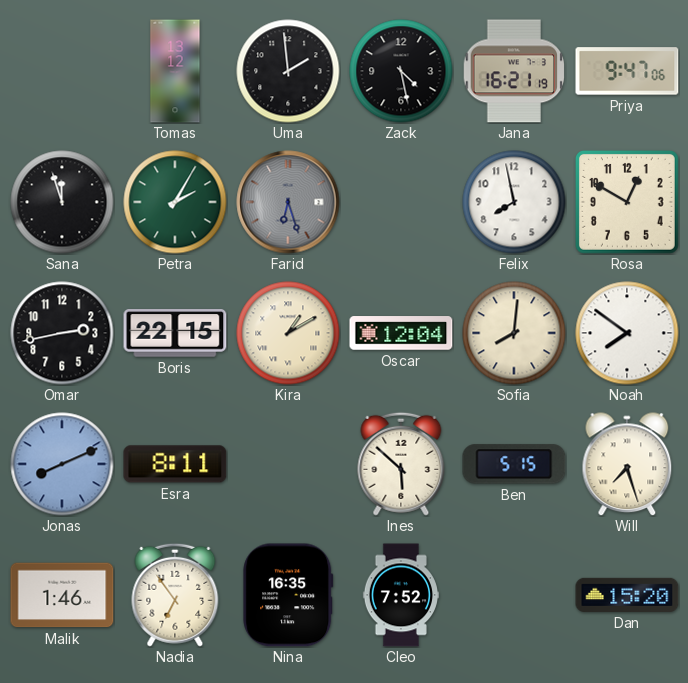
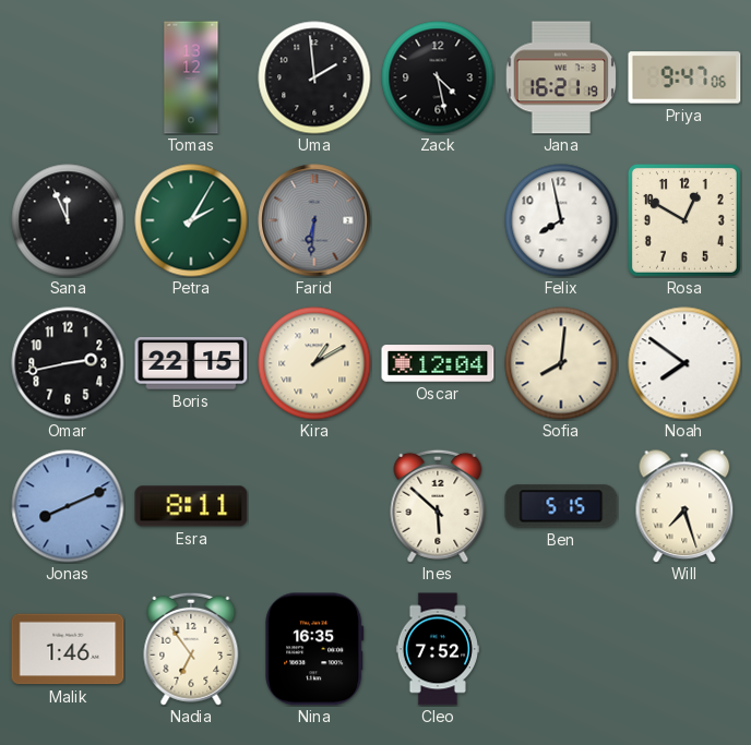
Sana: 11:57 -> 11:56 (68, 220)
Farid: 6:27 -> 6:31 (314, 220)
Dan: 15:20 -> none (627, 595)
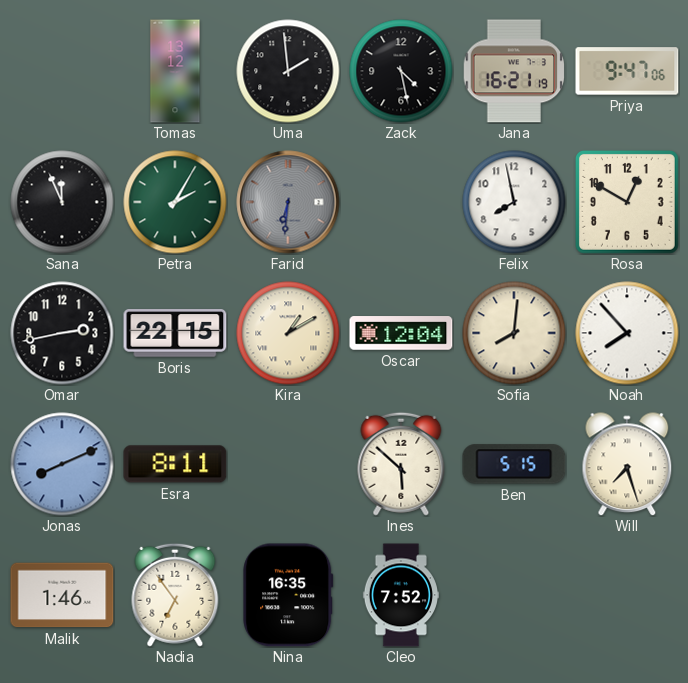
Noah: 7:51 -> 7:53 (627, 333)
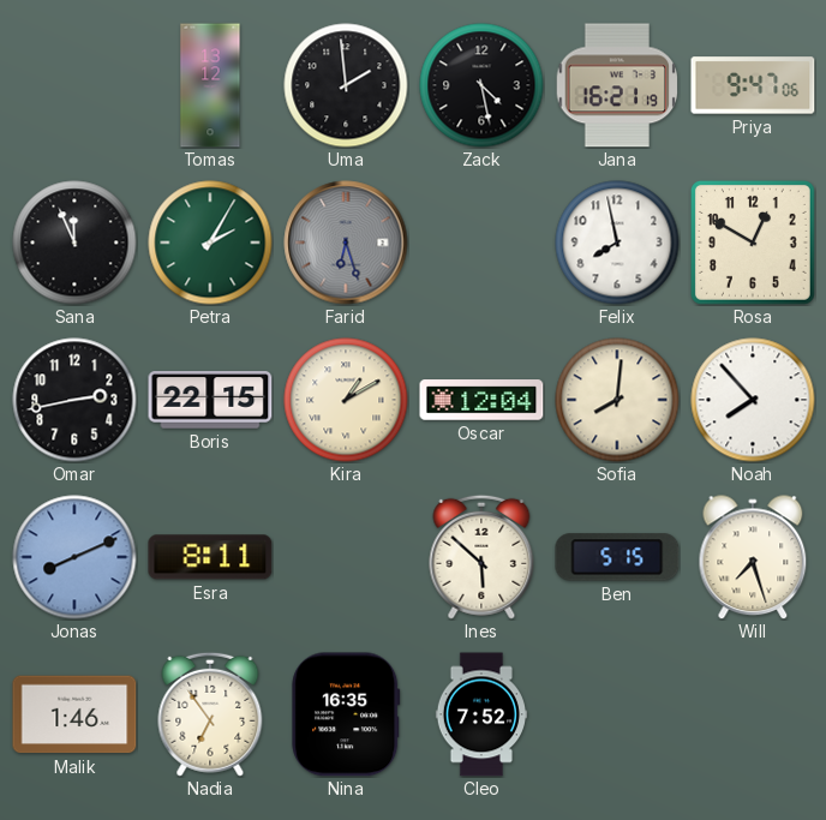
Farid: 6:31 -> 6:27 (346, 243)
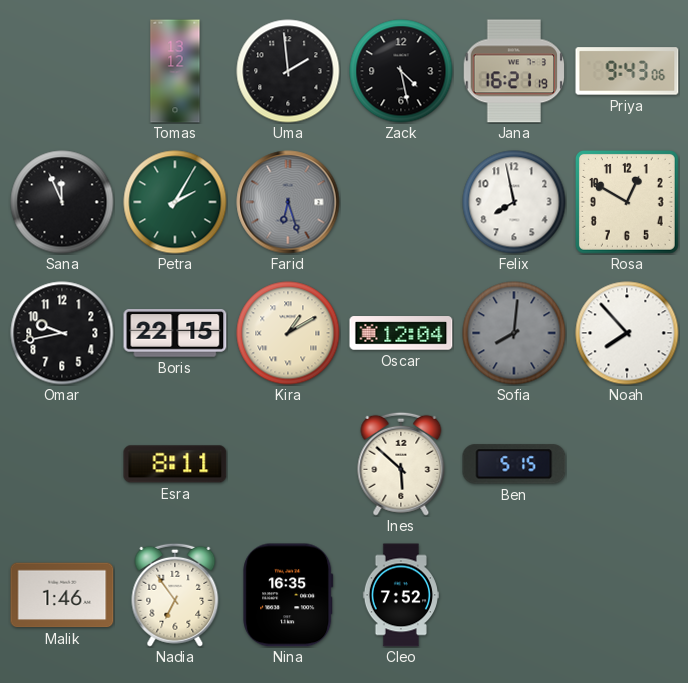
Priya: 9:47 -> 9:43 (627, 71)
Omar: 2:43 -> 9:43 (62, 333)
Sofia dial: cream -> grey (514, 333)
Jonas: 8:11 -> none (74, 557)
Will: 7:27 -> none (753, 557)
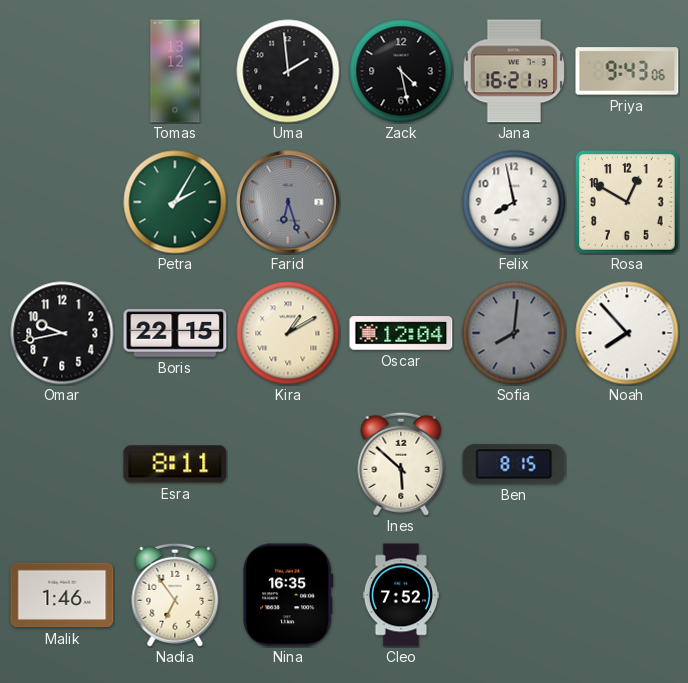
Sana: 11:56 -> none (62, 202)
Ben: 5:15 -> 8:15 (514, 464)
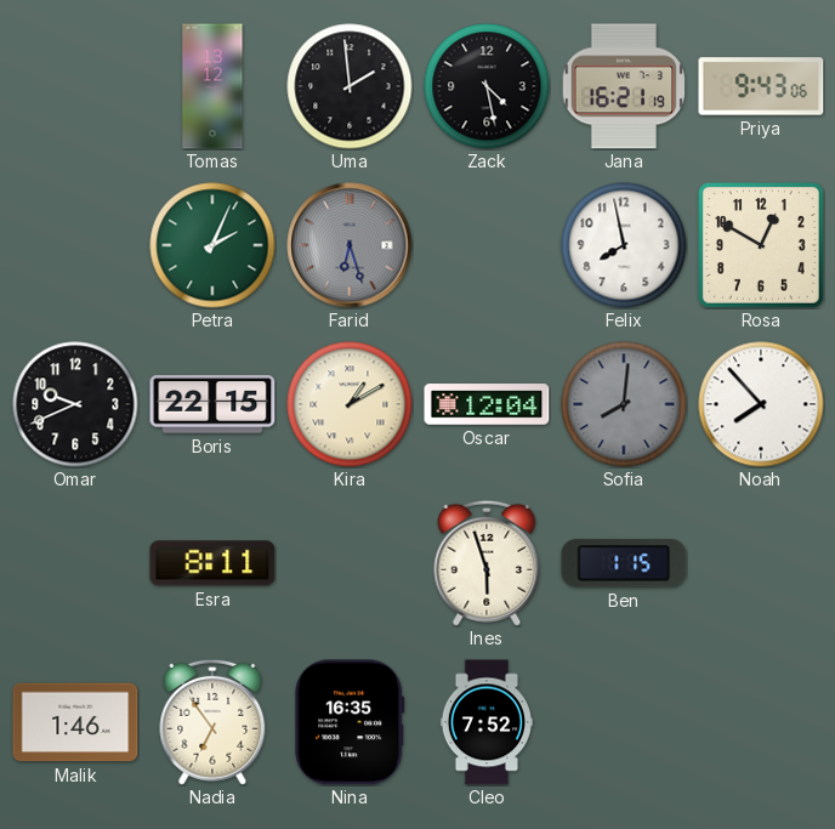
Petra: 2:05 -> 2:04 (212, 245)
Omar: 9:43 -> 9:41 (75, 404)
Ines: 5:52 -> 5:57 (487, 563)
Ben: 8:15 -> 1:15 (624, 563)
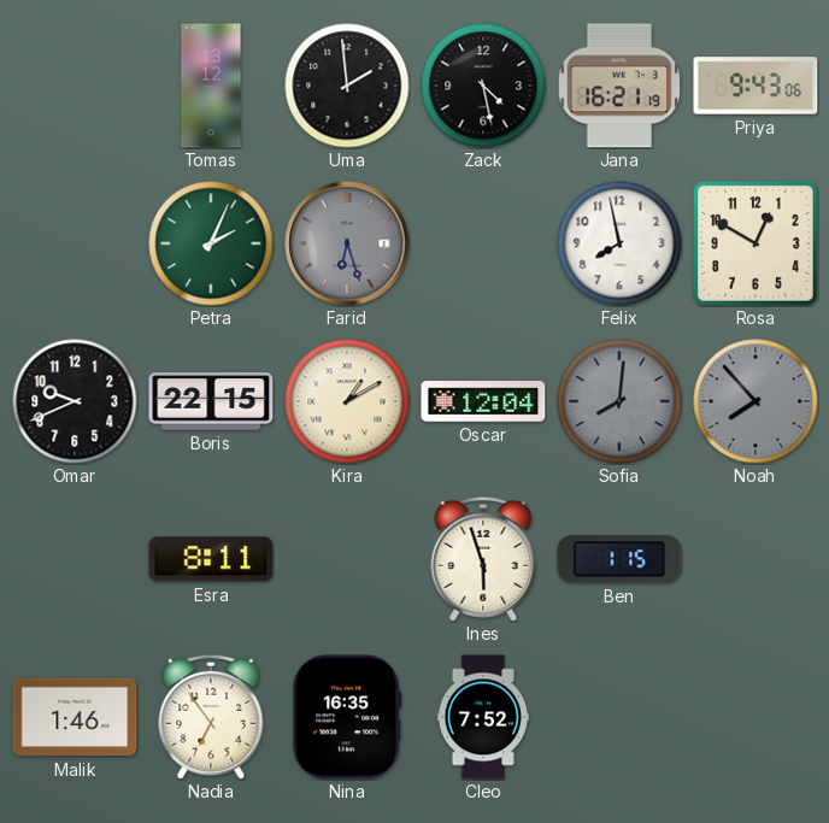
Noah dial: white -> grey (755, 401)
